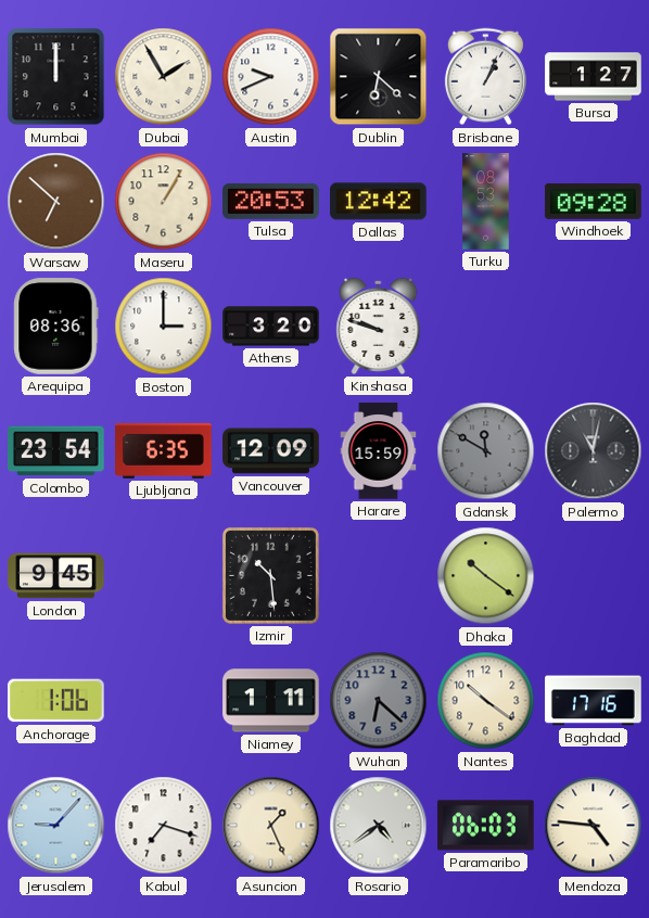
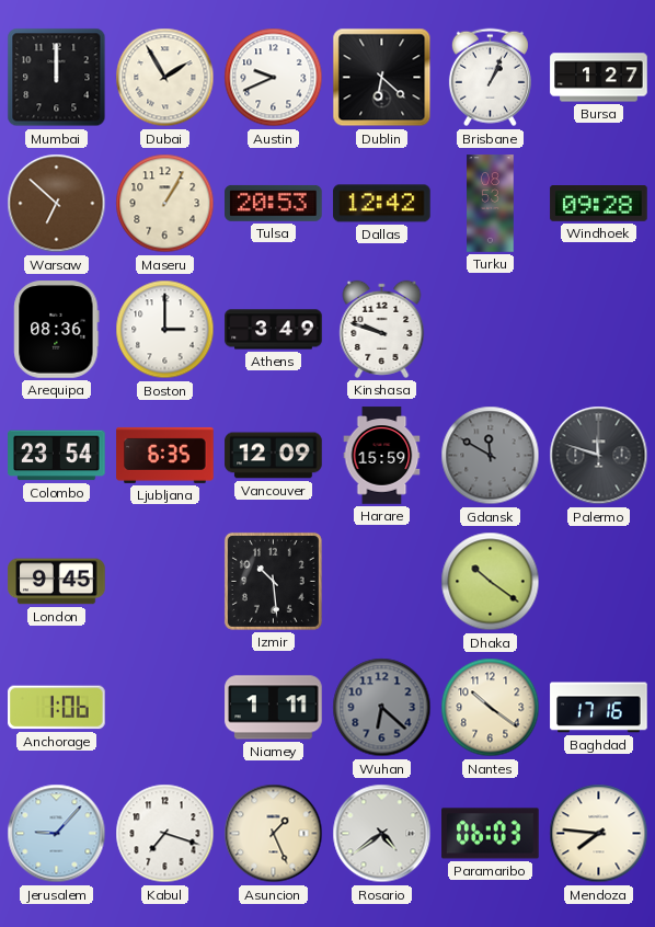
Athens: 3:20 -> 3:49 (274, 330)
Palermo: 11:02 -> 11:48 (599, 456)
Mendoza: 4:46 -> 7:46 (599, 834)
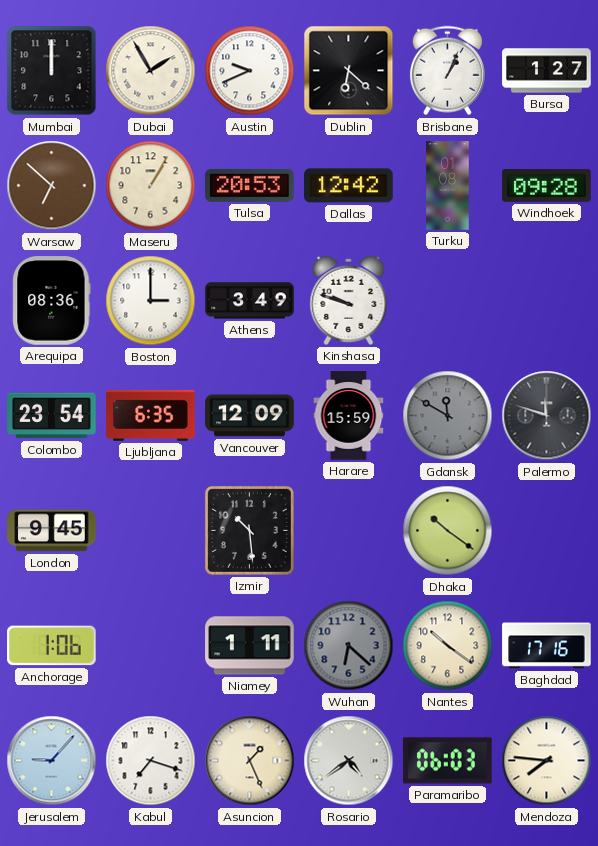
Turku: 08:53 -> 01:08 (448, 186)
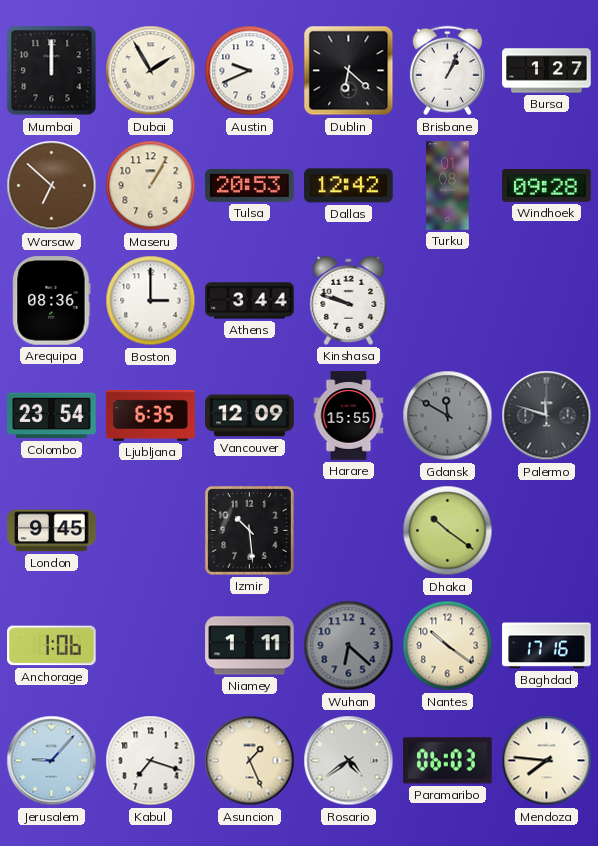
Athens: 3:49 -> 3:44 (250, 301)
Harare: 15:59 -> 15:55 (349, 416)
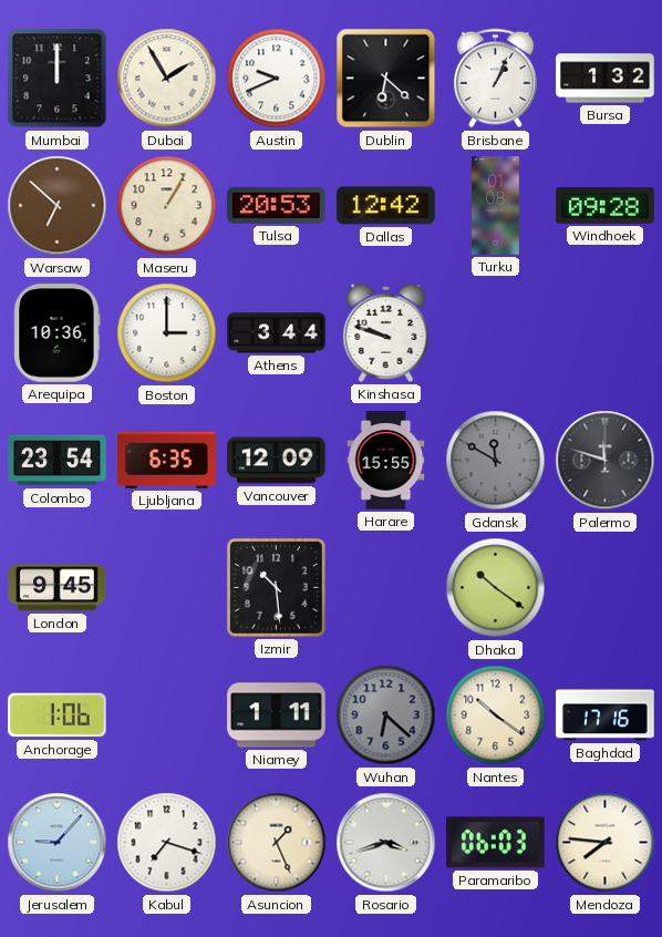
Bursa: 1:27 -> 1:32 (606, 79)
Arequipa: 08:36 -> 10:36 (58, 333)
Rosario: 4:39 -> 3:42 (386, 843)
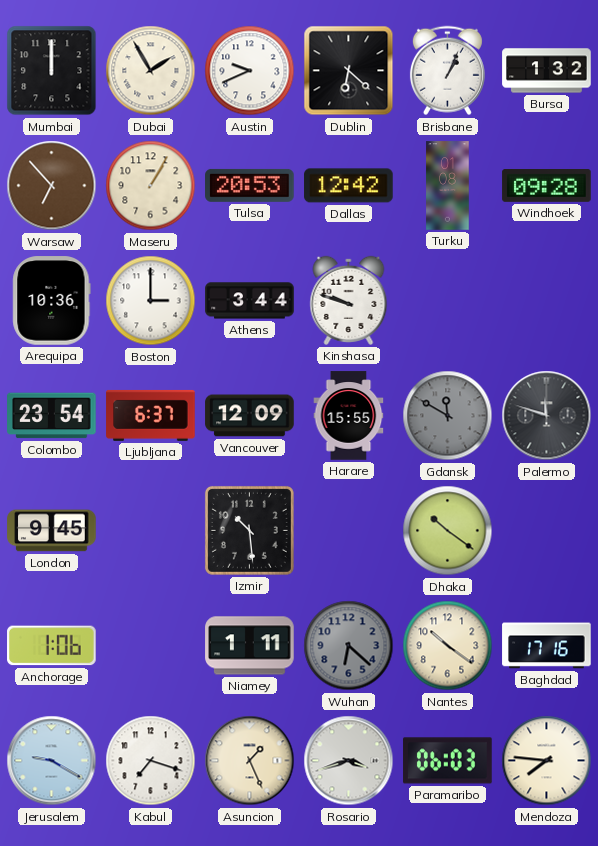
Warsaw: 6:52 -> 6:53 (52, 186)
Ljubljana: 6:35 -> 6:37 (151, 415)
Jerusalem: 9:07 -> 9:20 (52, 761)
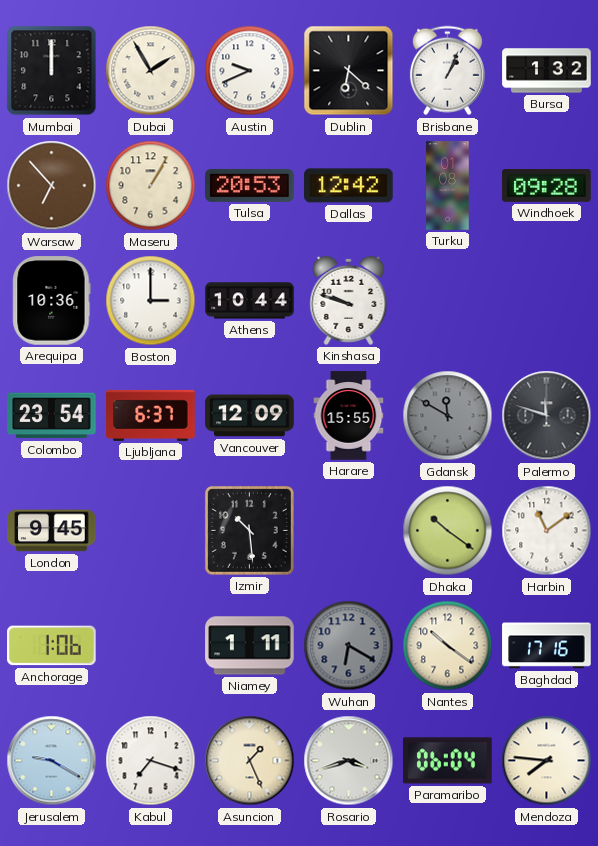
Athens: 3:44 -> 10:44 (250, 301)
Harbin: none -> 11:09 (547, 531)
Wuhan: 6:22 -> 6:20 (349, 646)
Paramaribo: 06:03 -> 06:04 (448, 761)
